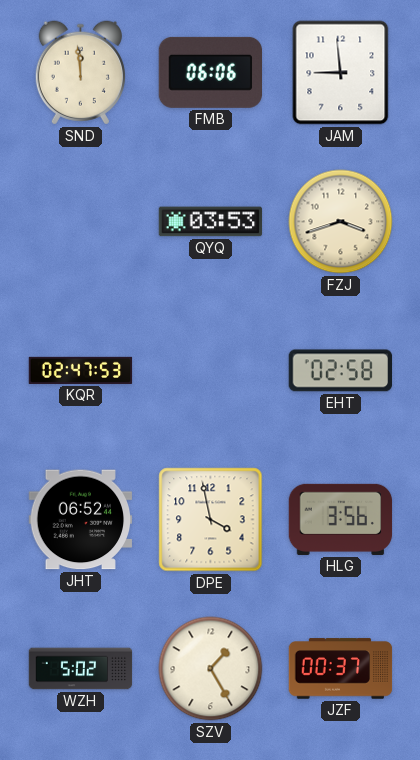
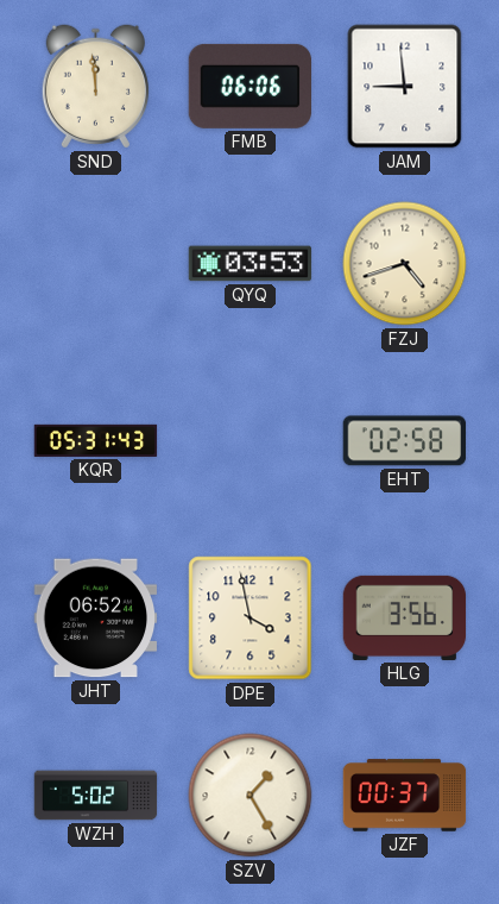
FZJ: 3:42 -> 4:42 (405, 264)
KQR: 02:47 -> 05:31 (96, 440)
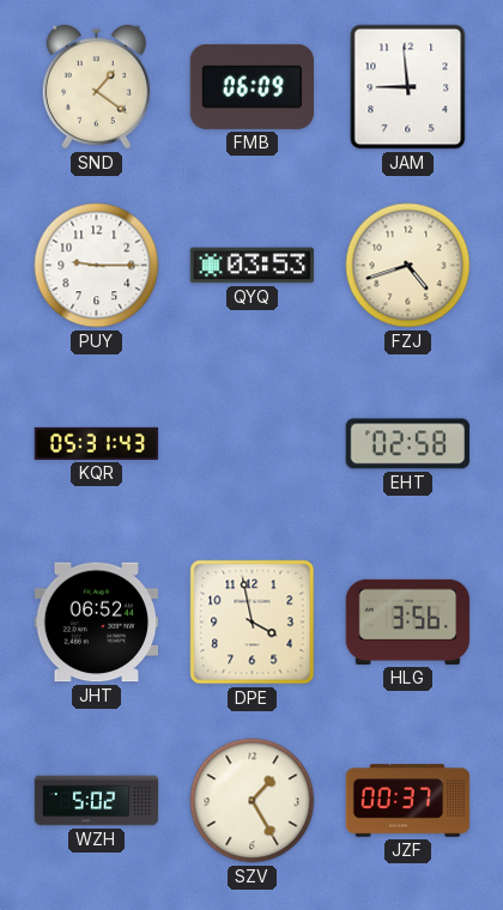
SND: 11:59 -> 1:21 (96, 87)
FMB: 06:06 -> 06:09 (251, 86)
PUY: none -> 9:15 (97, 266)
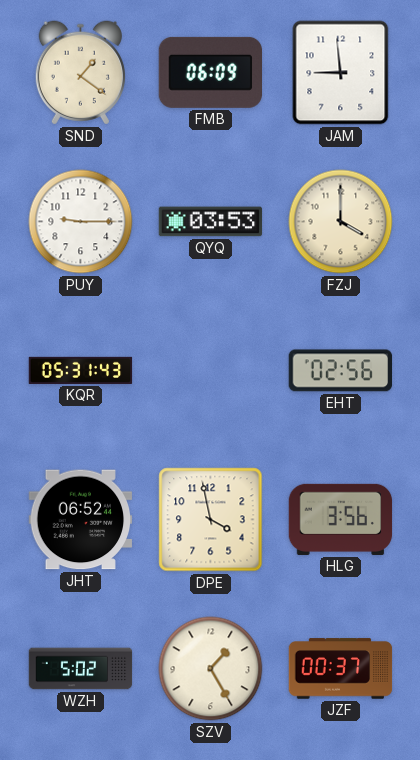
FZJ: 4:42 -> 4:00 (341, 222)
EHT: 02:58 -> 02:56 (341, 371)
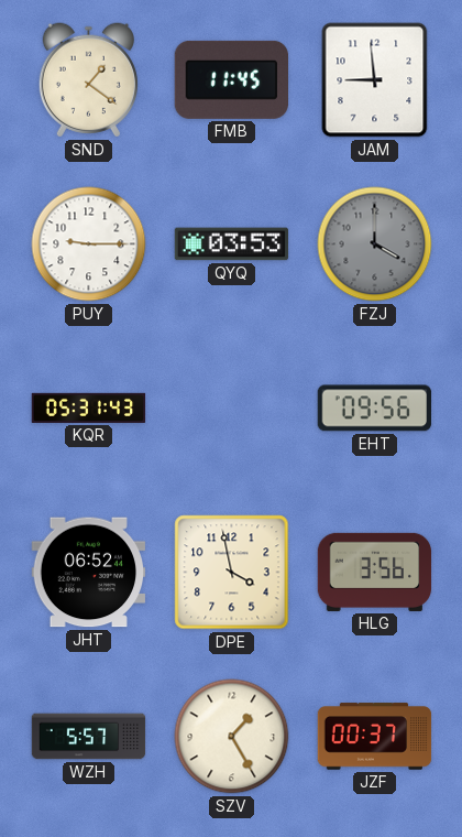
FMB: 06:09 -> 11:45 (231, 79)
FZJ dial: cream -> grey (375, 244)
EHT: 02:56 -> 09:56 (375, 409)
WZH: 5:02 -> 5:57 (89, 737)
